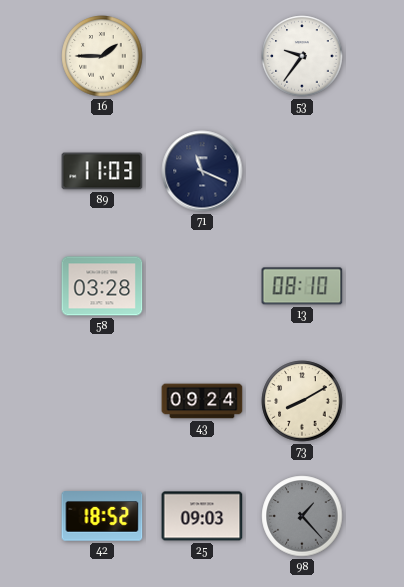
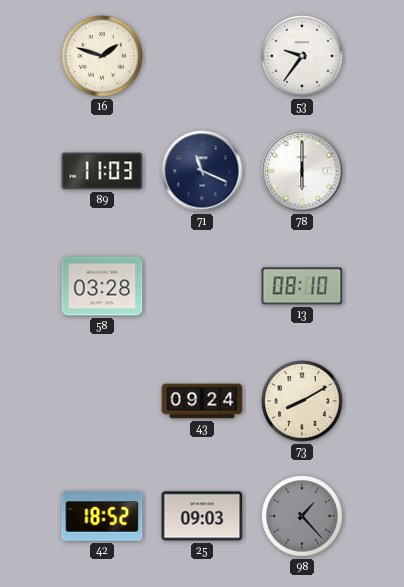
16: 1:45 -> 1:48 (102, 56)
78: none -> 6:00 (302, 171)
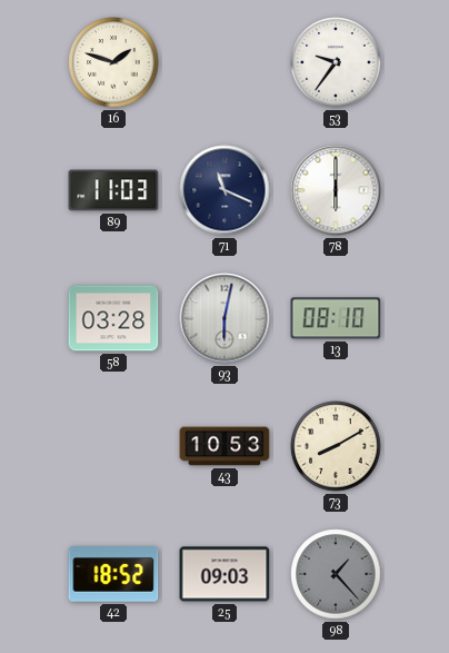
93: none -> 6:02 (225, 318)
43: 09:24 -> 10:53 (225, 446)
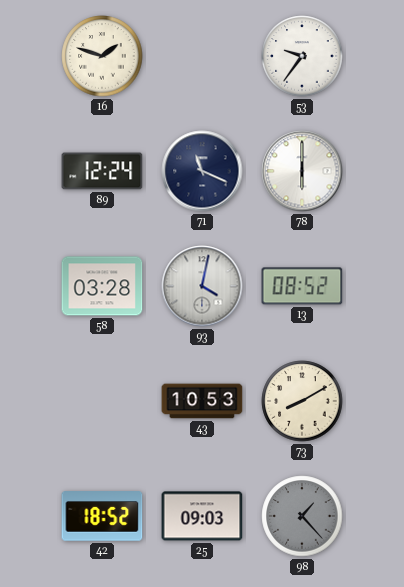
89: 11:03 -> 12:24 (102, 171)
93: 6:02 -> 4:02 (202, 286)
13: 08:10 -> 08:52 (302, 286)
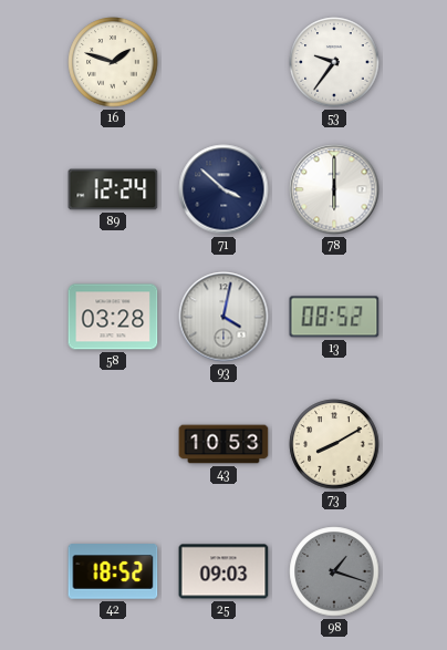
71: 11:19 -> 3:52 (224, 189)
98: 1:23 -> 1:18 (334, 571)
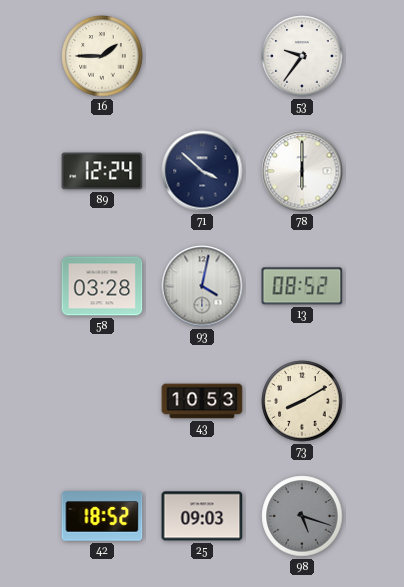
16: 1:48 -> 1:45 (102, 56)
98: 1:18 -> 5:18 (302, 516)
